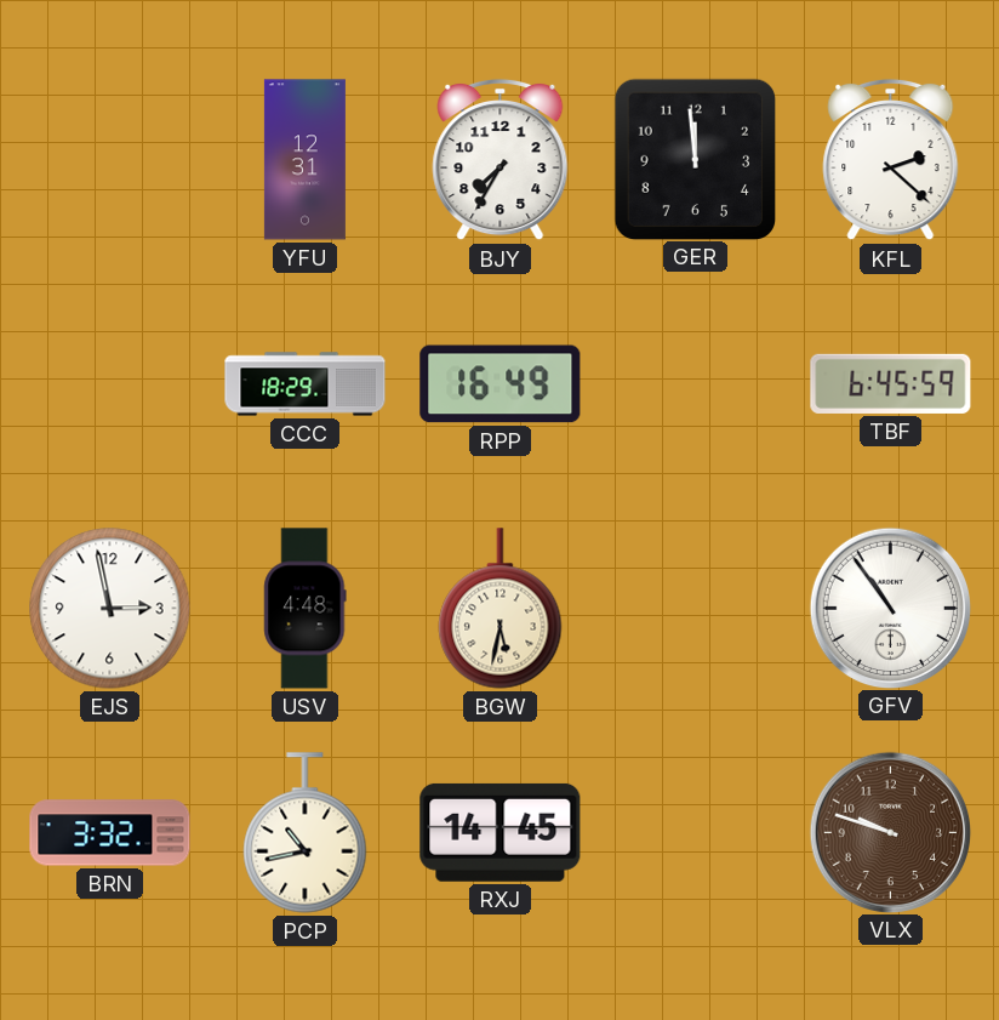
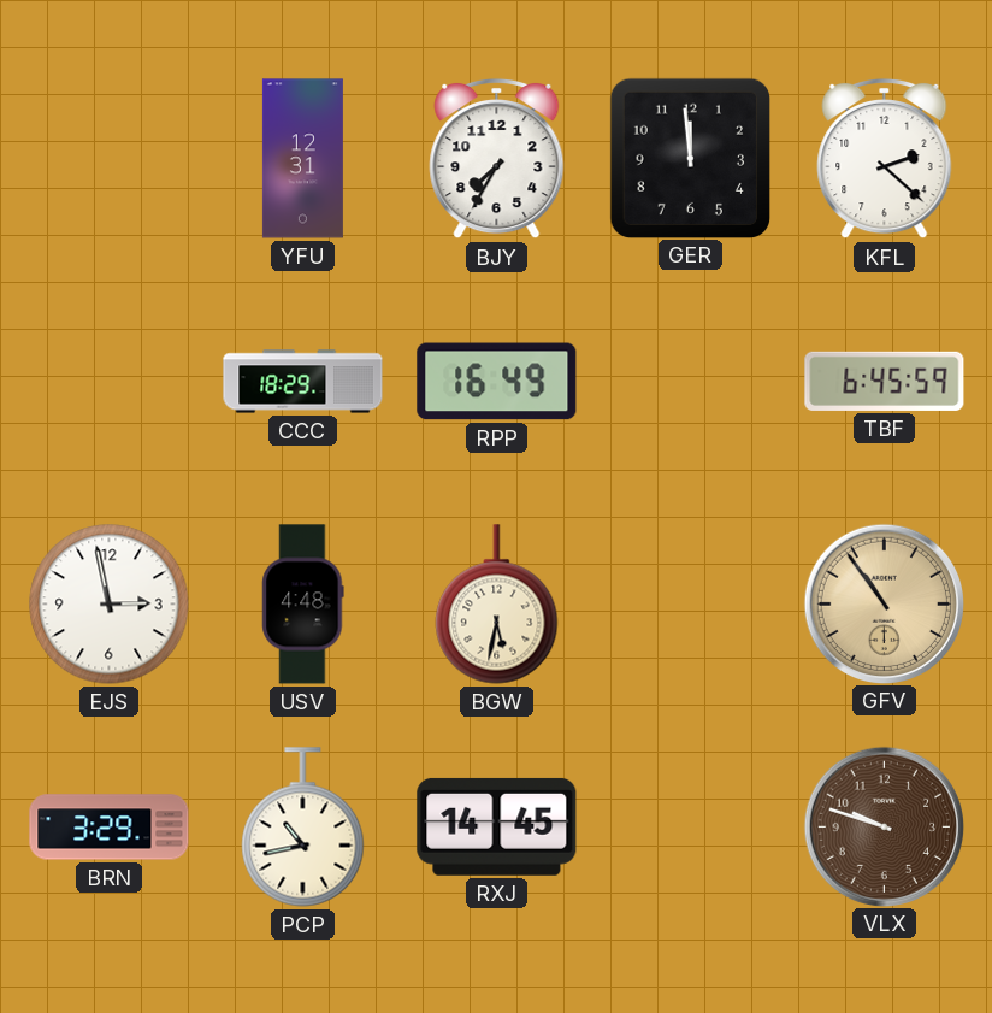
GFV dial: white -> champagne (884, 603)
BRN: 3:32 -> 3:29 (110, 828)
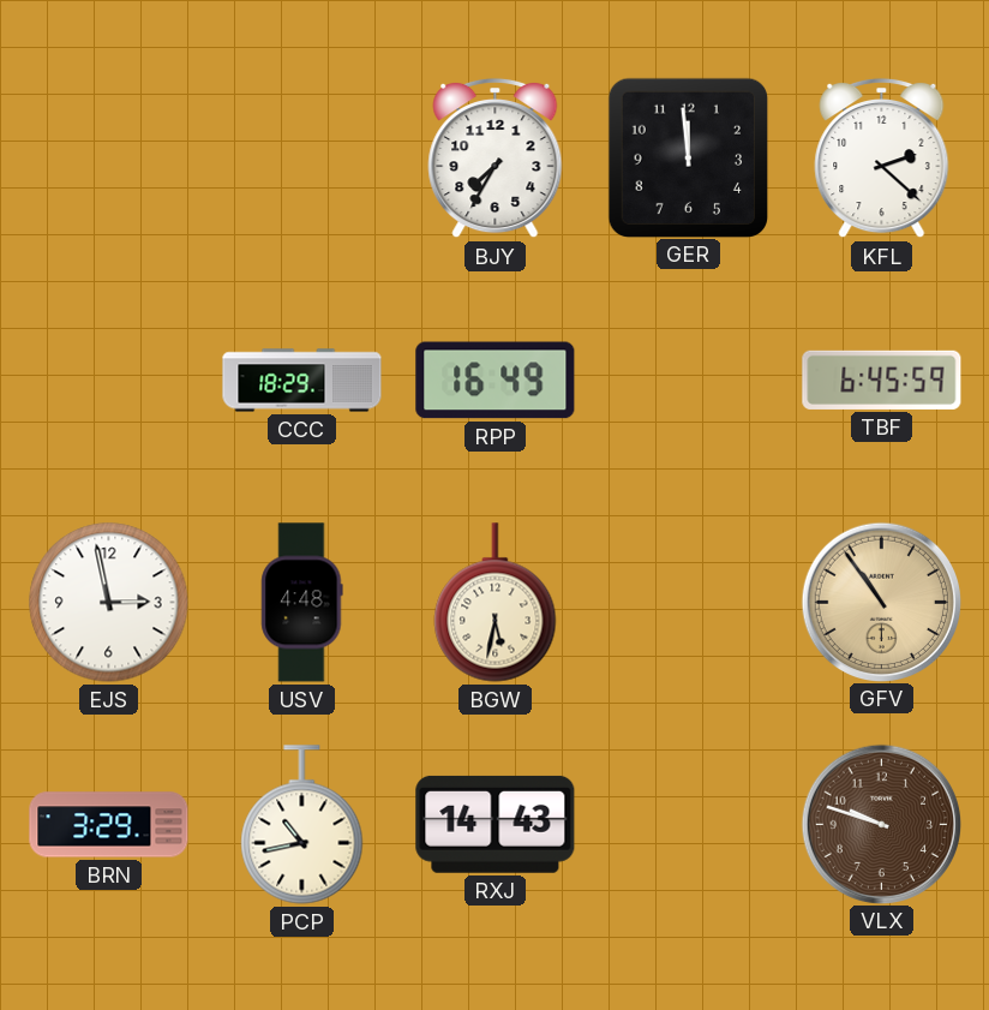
YFU: 12:31 -> none (302, 159)
RXJ: 14:45 -> 14:43 (496, 824)
